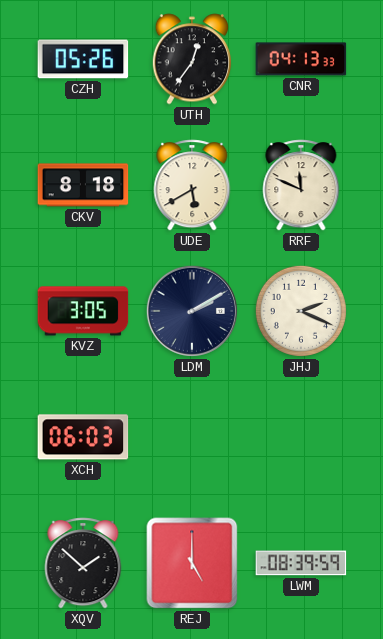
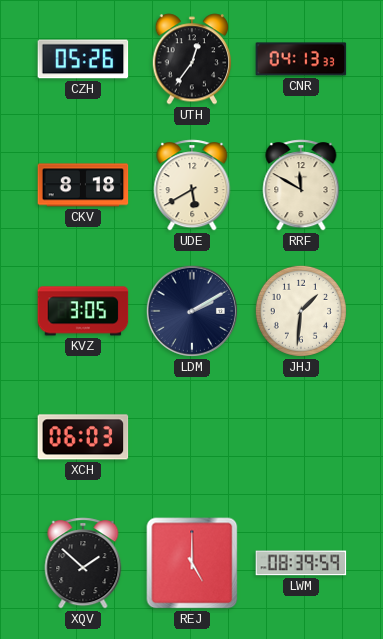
RRF: 11:49 -> 11:50 (301, 185)
JHJ: 2:19 -> 1:31 (301, 311)
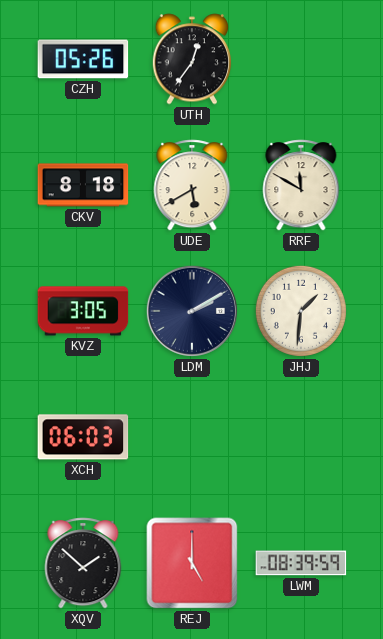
CNR: 04:13 -> none (301, 59)
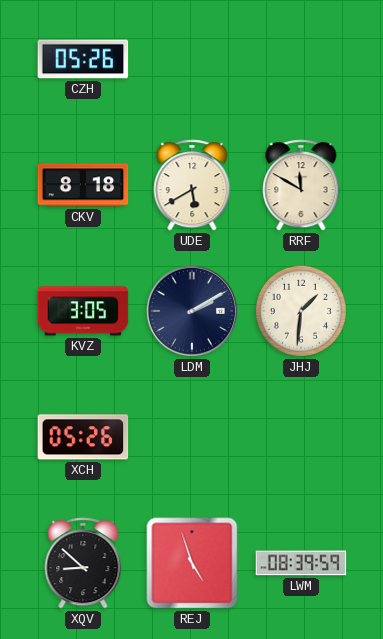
UTH: 12:36 -> none (192, 59)
XCH: 06:03 -> 05:26 (83, 437)
XQV: 1:52 -> 8:52 (83, 563)
REJ: 5:00 -> 4:57 (192, 563)
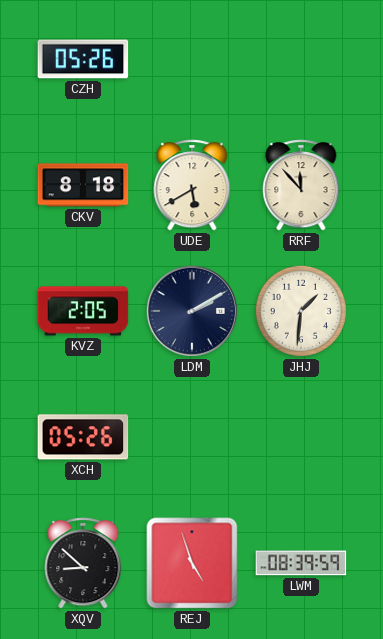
RRF: 11:50 -> 11:53 (301, 185)
KVZ: 3:05 -> 2:05 (83, 311)
